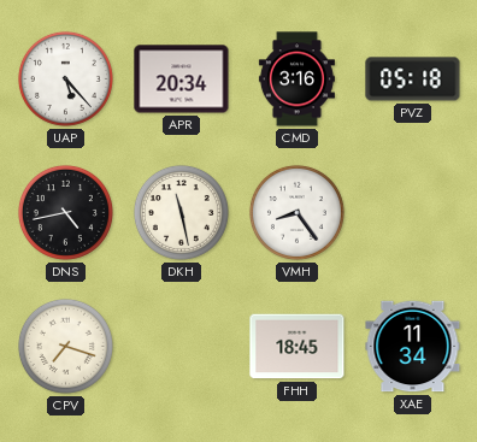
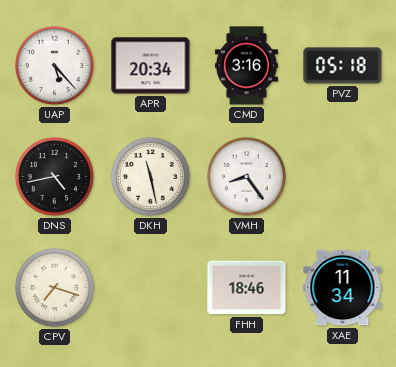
FHH: 18:45 -> 18:46 (247, 288)
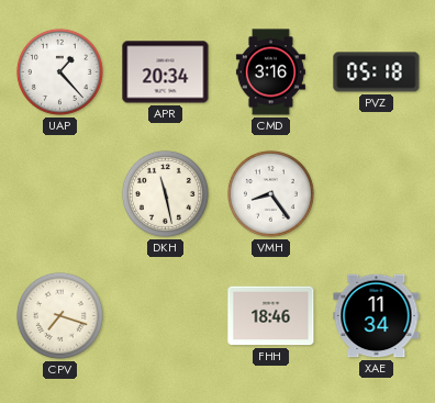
UAP: 5:23 -> 1:23 (59, 71)
DNS: 4:43 -> none (54, 176)
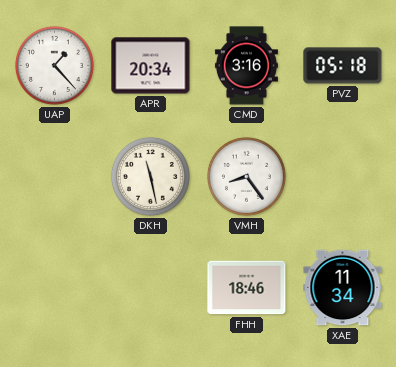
CPV: 7:18 -> none (59, 315)
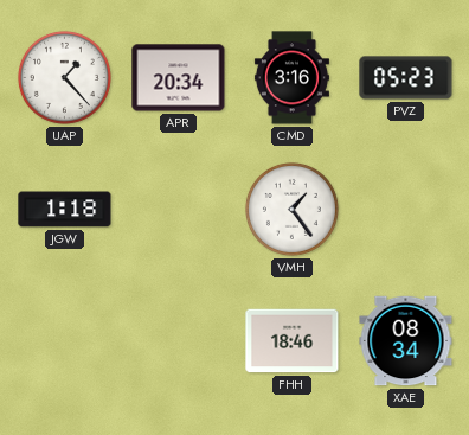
PVZ: 05:18 -> 05:23 (406, 78)
JGW: none -> 1:18 (65, 210)
DKH: 11:28 -> none (150, 176)
VMH: 8:24 -> 1:24 (291, 209)
XAE: 11:34 -> 08:34 (406, 341)
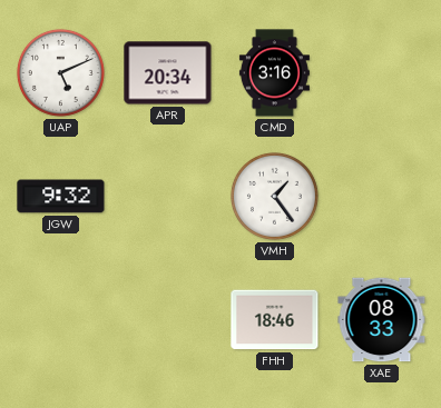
UAP: 1:23 -> 5:11 (60, 72)
PVZ: 05:23 -> none (406, 78)
JGW: 1:18 -> 9:32 (61, 197)
XAE: 08:34 -> 08:33 (382, 320)
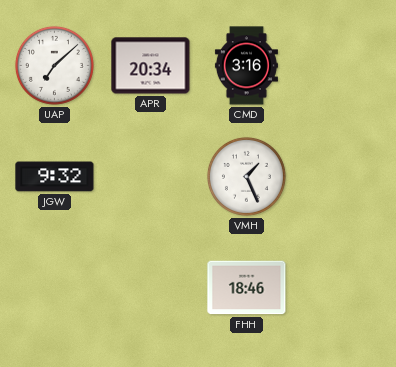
UAP: 5:11 -> 7:08 (54, 65)
VMH: 1:24 -> 1:26 (246, 176)
XAE: 08:33 -> none (382, 320)
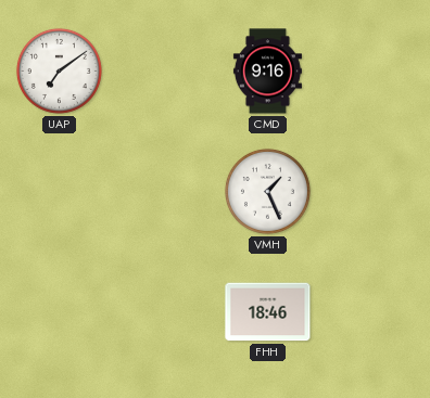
UAP: 7:08 -> 7:09 (59, 70)
APR: 20:34 -> none (151, 66)
CMD: 3:16 -> 9:16 (267, 72)
JGW: 9:32 -> none (55, 177)
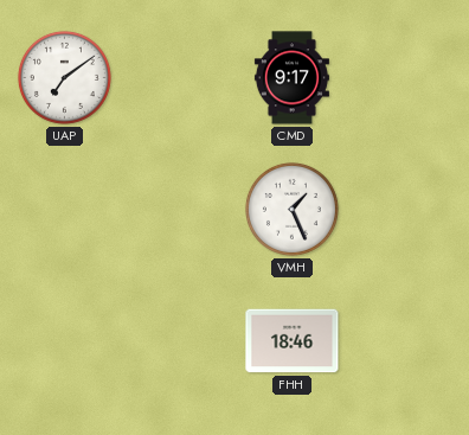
CMD: 9:16 -> 9:17 (291, 78)
